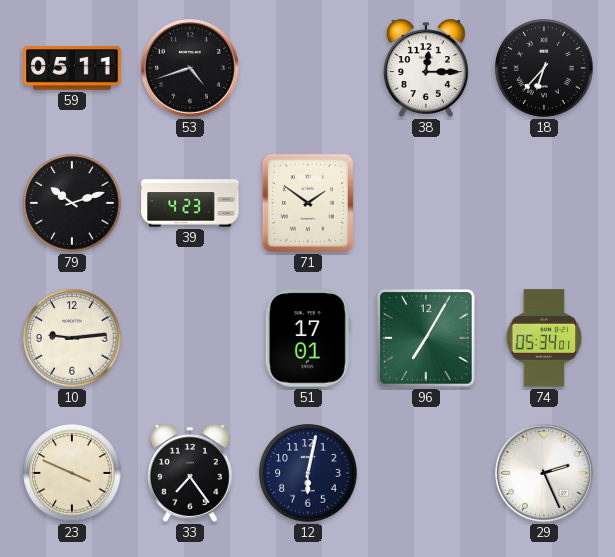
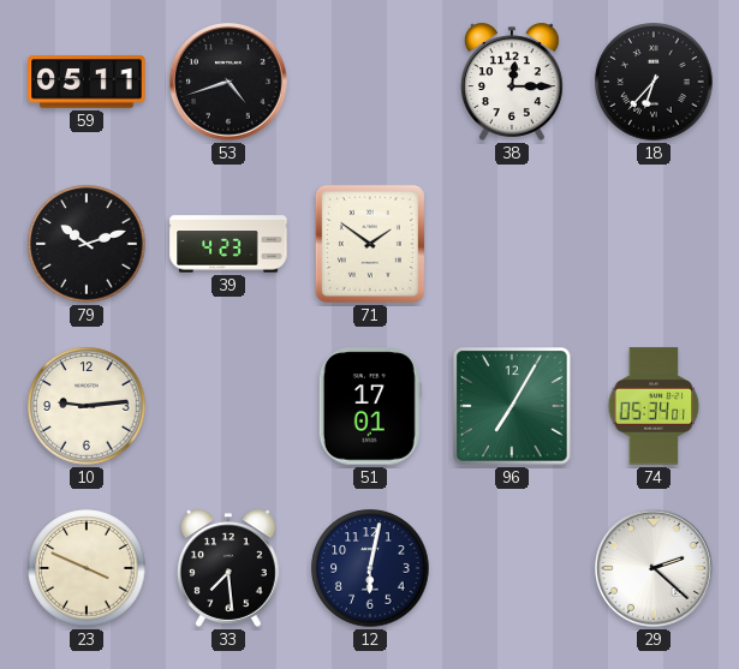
33: 7:24 -> 7:29 (228, 568)
29: 2:26 -> 2:22 (655, 569)
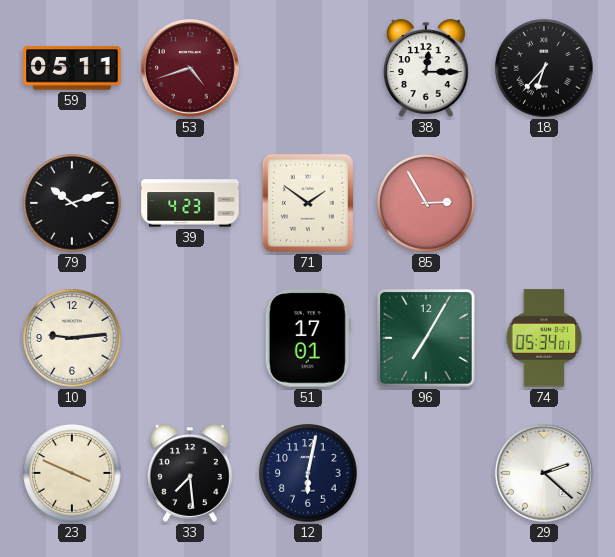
53 dial: black -> burgundy (191, 69)
85: none -> 2:55 (426, 203)
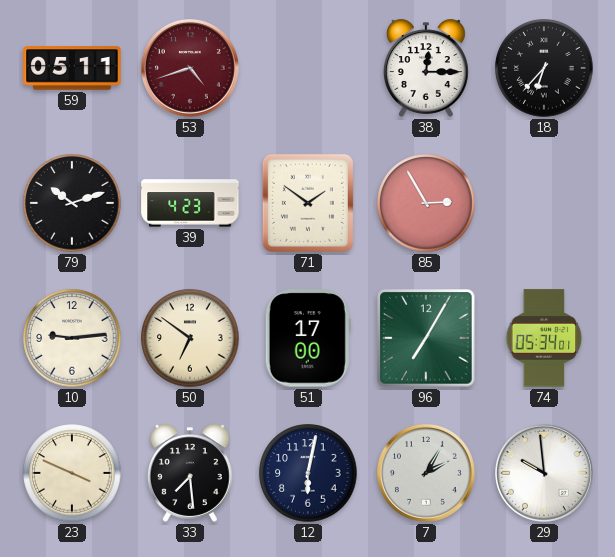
50: none -> 6:51 (190, 338)
51: 17:01 -> 17:00 (308, 338)
7: none -> 2:05 (427, 474)
29: 2:22 -> 9:59 (545, 474)
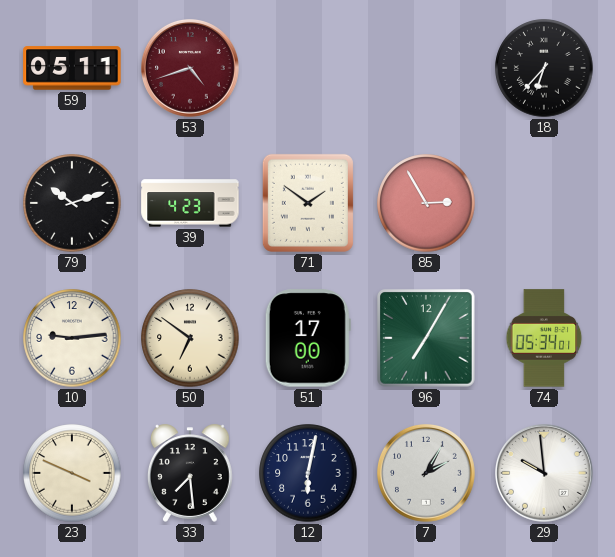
38: 12:15 -> none (426, 68)
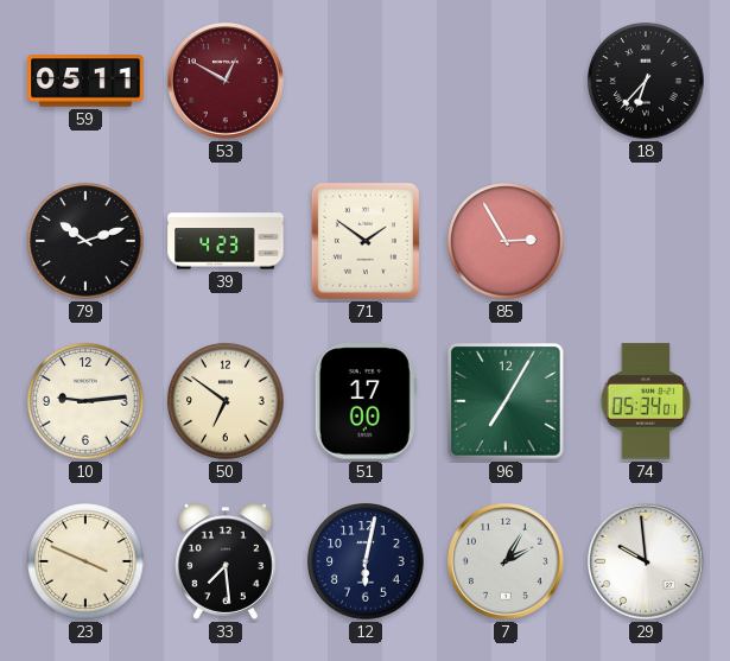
53: 4:42 -> 12:50 (227, 82)
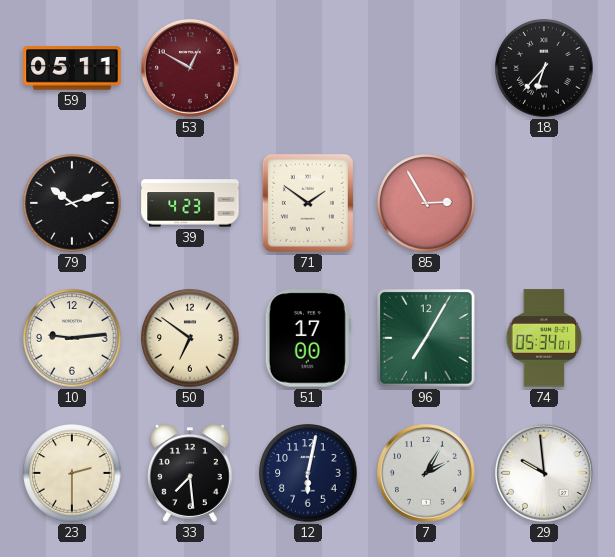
23: 3:49 -> 2:30 (72, 473)
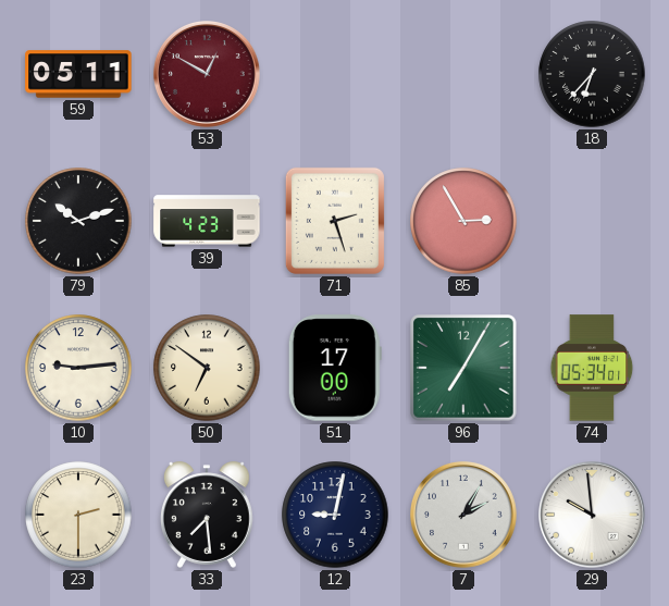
71: 1:51 -> 2:27 (335, 221)
12: 6:02 -> 9:02 (335, 515)
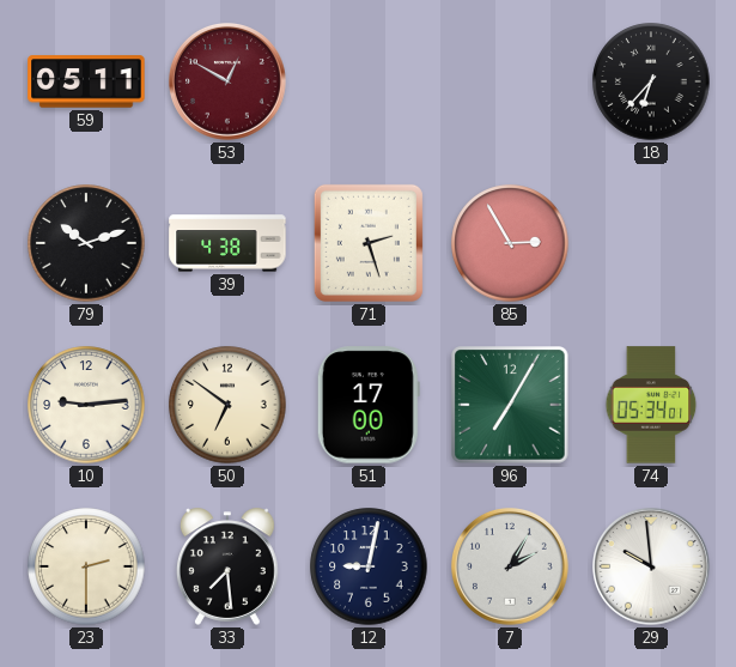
39: 4:23 -> 4:38 (227, 243)
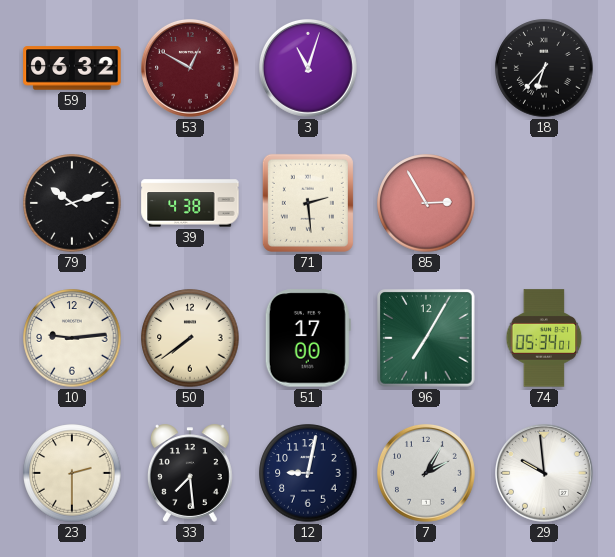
59: 05:11 -> 06:32 (72, 68)
3: none -> 11:03 (309, 69)
71: 2:27 -> 2:29 (308, 203)
50: 6:51 -> 7:39 (190, 338)
